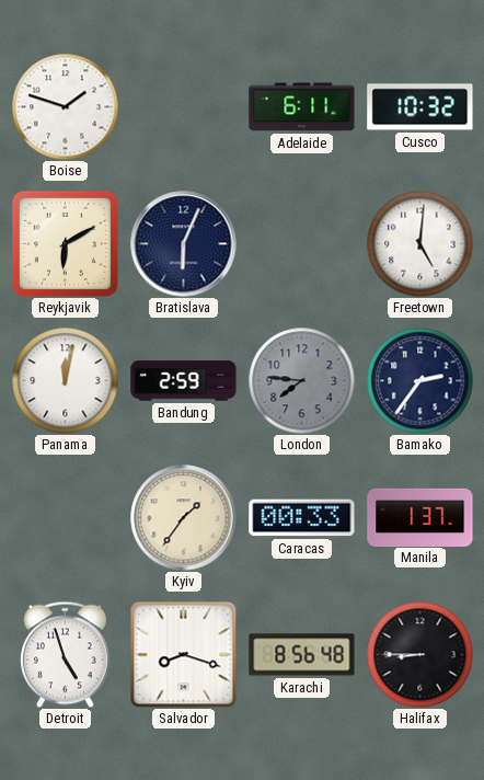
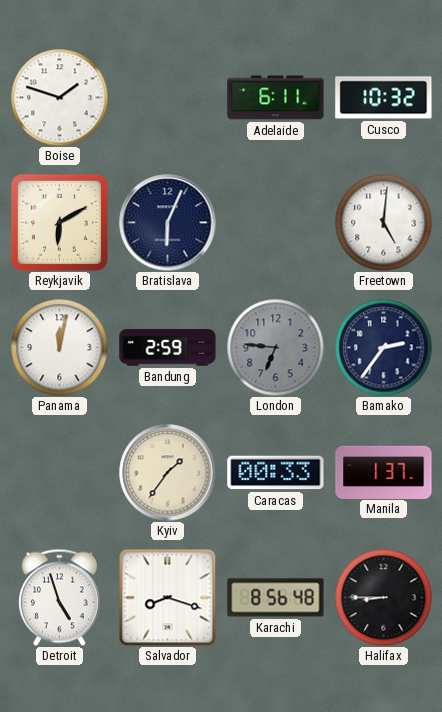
London: 7:46 -> 6:46 (275, 347)
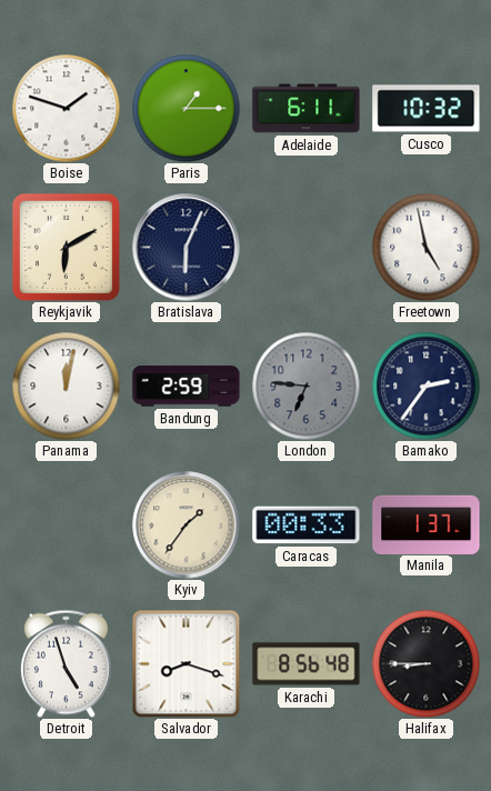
Paris: none -> 1:15 (186, 108)
Freetown: 5:01 -> 4:58 (425, 247)
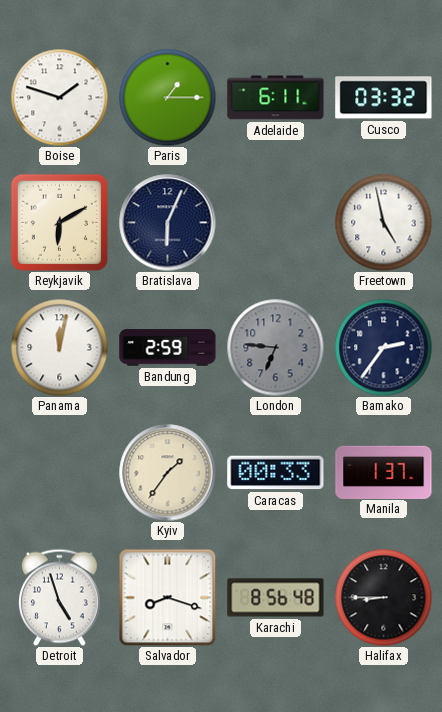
Cusco: 10:32 -> 03:32 (384, 98)
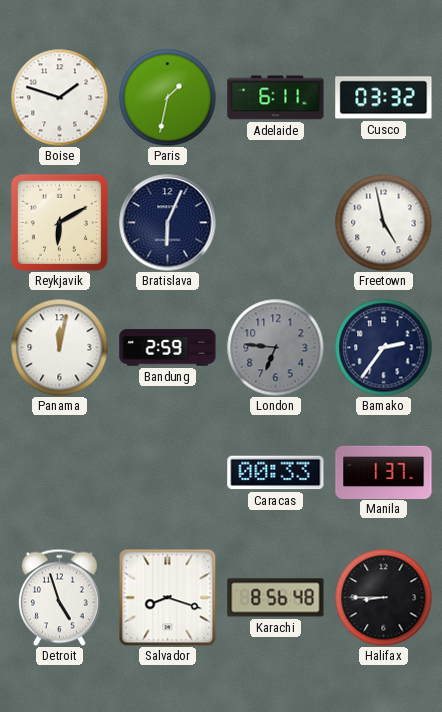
Paris: 1:15 -> 1:32 (167, 97)
Kyiv: 1:36 -> none (168, 473)
